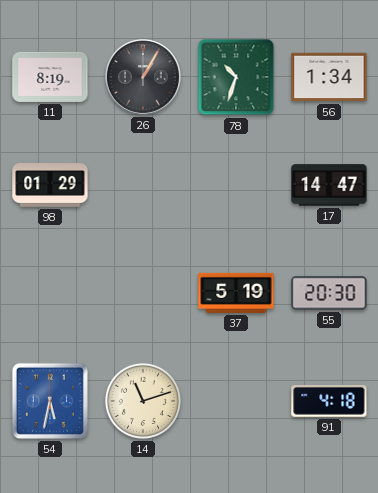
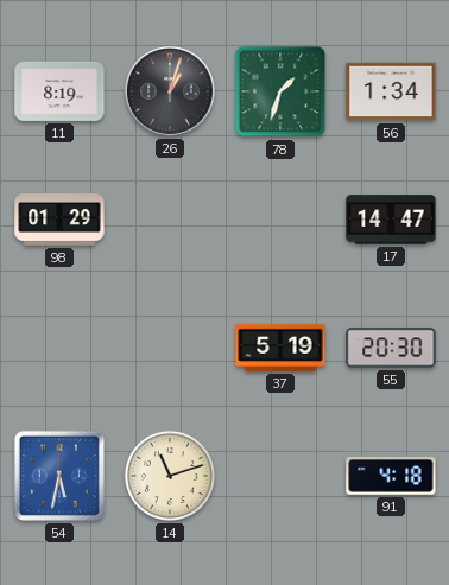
26: 1:05 -> 1:03 (171, 93)
78: 10:33 -> 1:33 (280, 91)
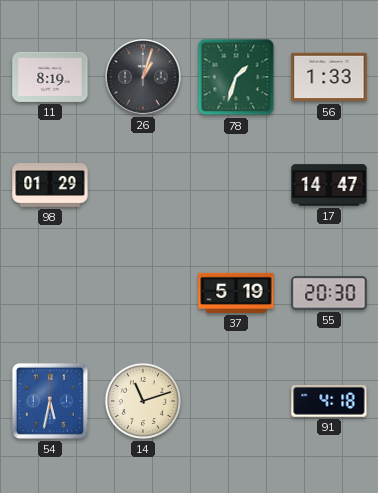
56: 1:34 -> 1:33 (329, 77)
